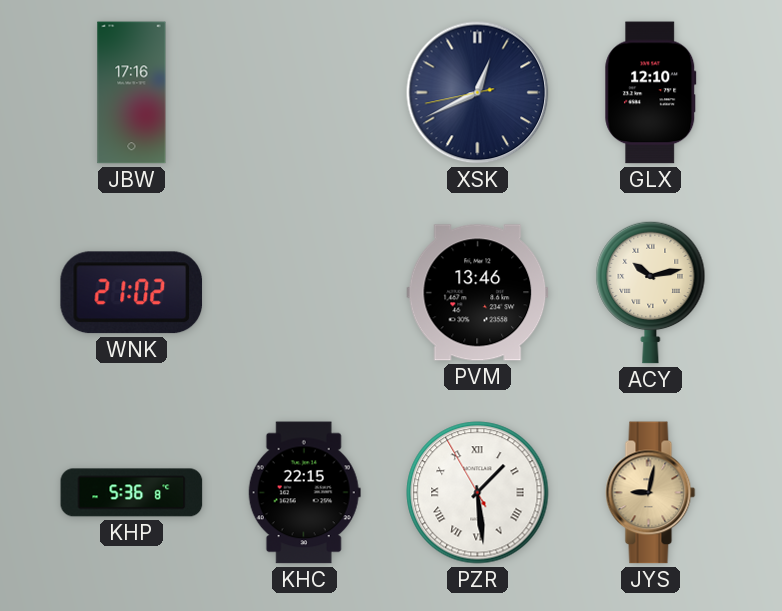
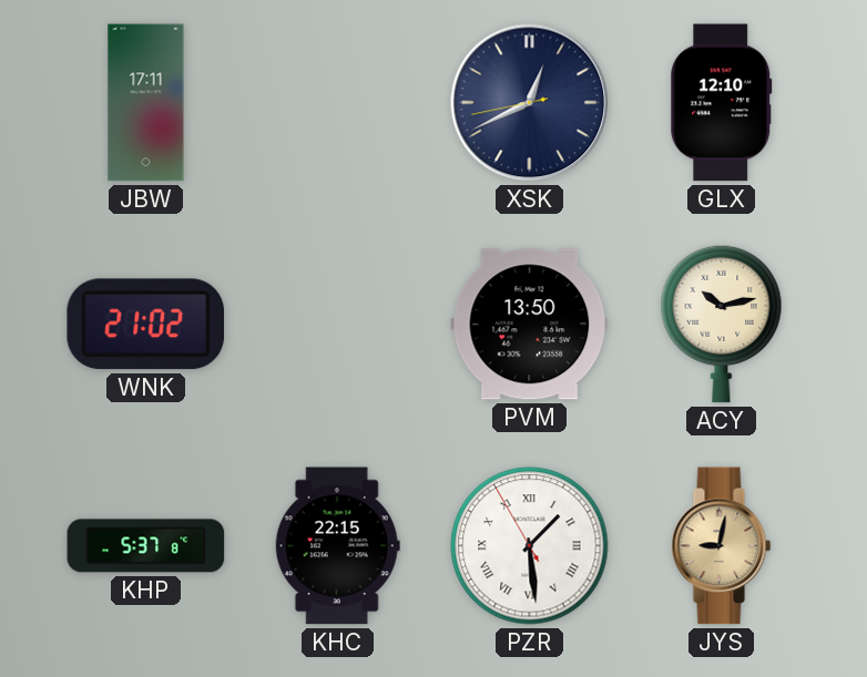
JBW: 17:16 -> 17:11 (146, 103)
PVM: 13:46 -> 13:50 (530, 325)
KHP: 5:36 -> 5:37 (146, 546)
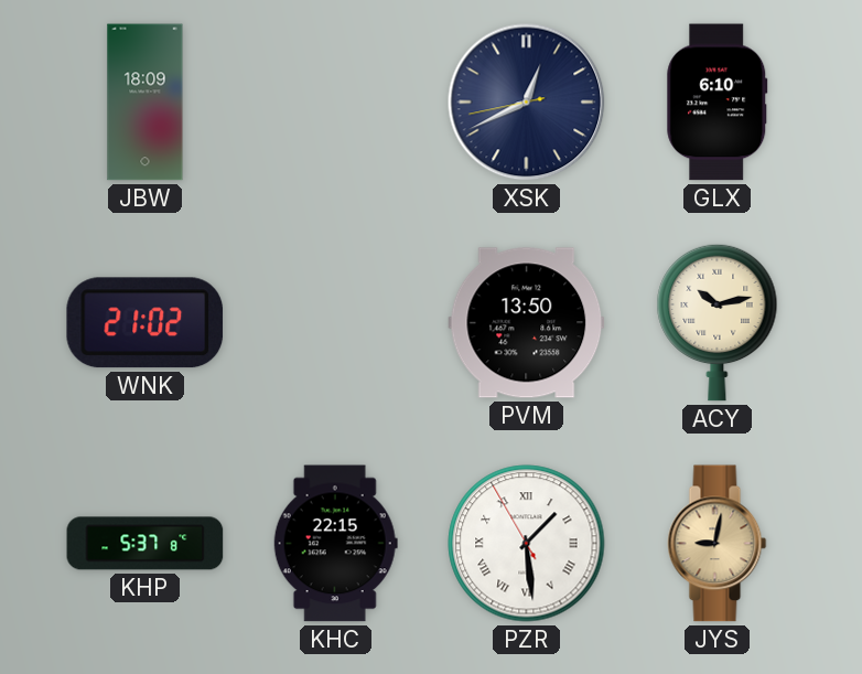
JBW: 17:11 -> 18:09 (146, 103)
GLX: 12:10 -> 6:10 (718, 103)
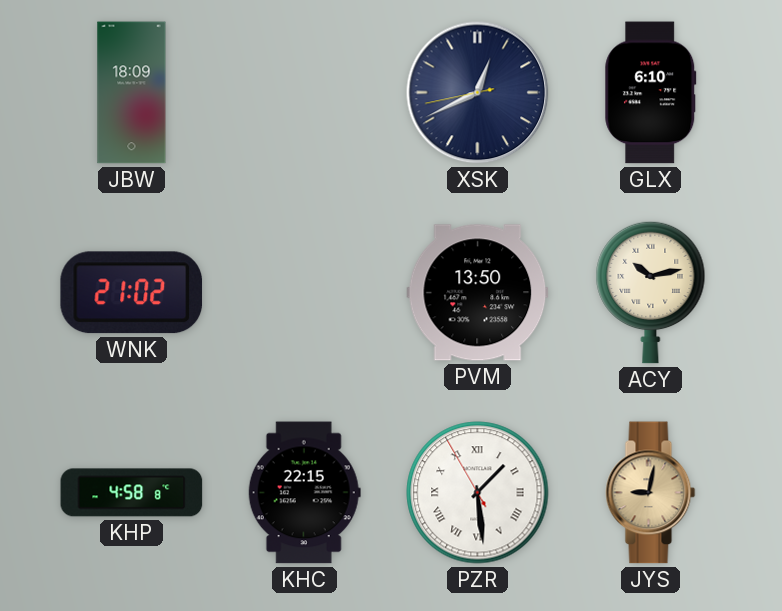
KHP: 5:37 -> 4:58 (132, 493)
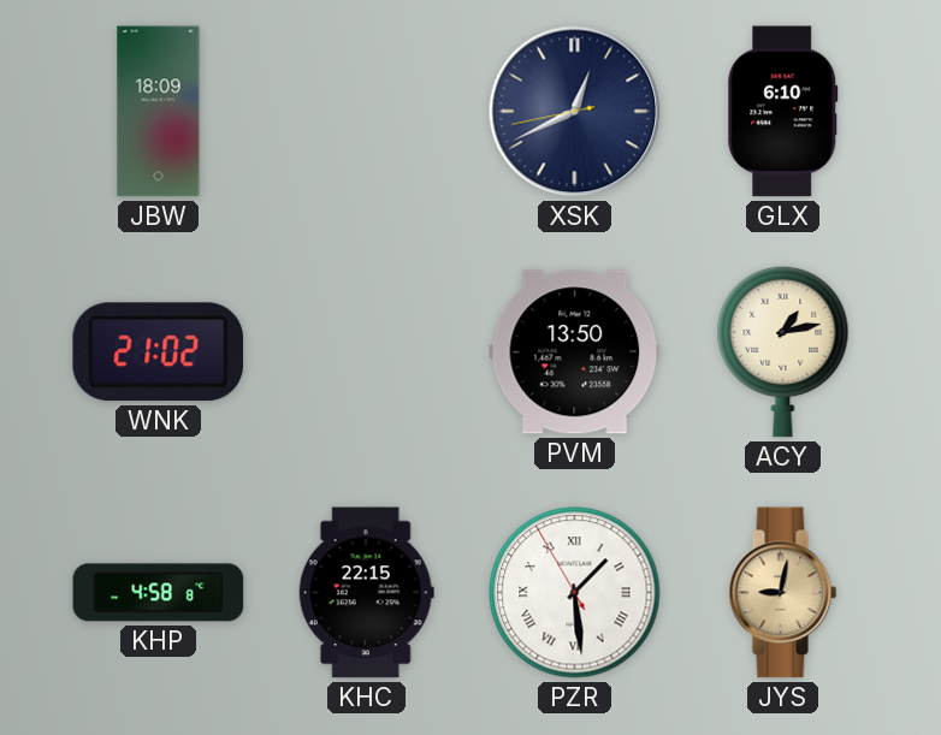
ACY: 10:13 -> 1:13 (783, 351)
